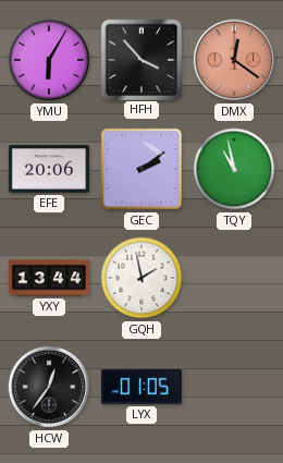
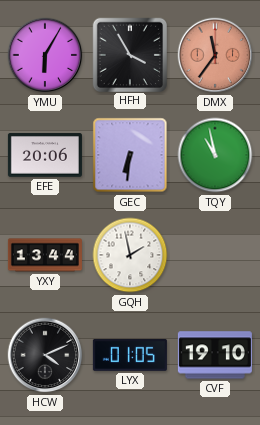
HFH: 3:53 -> 3:55 (129, 54)
DMX: 12:21 -> 11:36 (215, 55)
GEC: 2:09 -> 6:31 (130, 155)
HCW: 12:36 -> 4:11 (45, 355)
CVF: none -> 19:10 (215, 355)
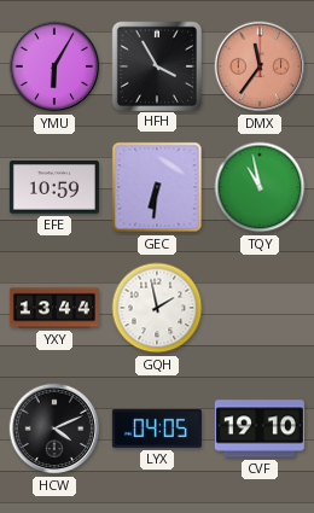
EFE: 20:06 -> 10:59 (54, 187)
LYX: 01:05 -> 04:05 (157, 429)
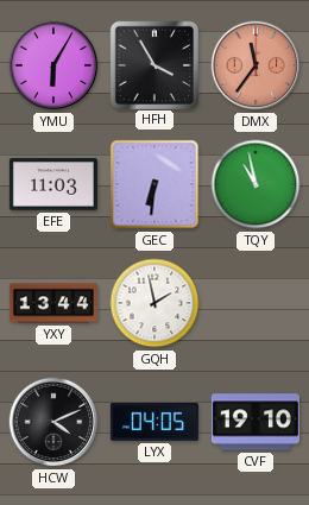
EFE: 10:59 -> 11:03 (53, 184)
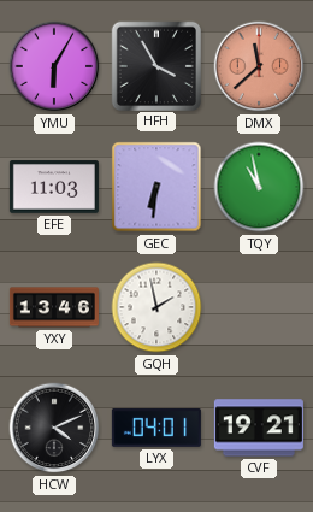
DMX: 11:36 -> 11:38 (259, 66)
YXY: 13:44 -> 13:46 (54, 307)
LYX: 04:05 -> 04:01 (156, 428)
CVF: 19:10 -> 19:21 (259, 428)
